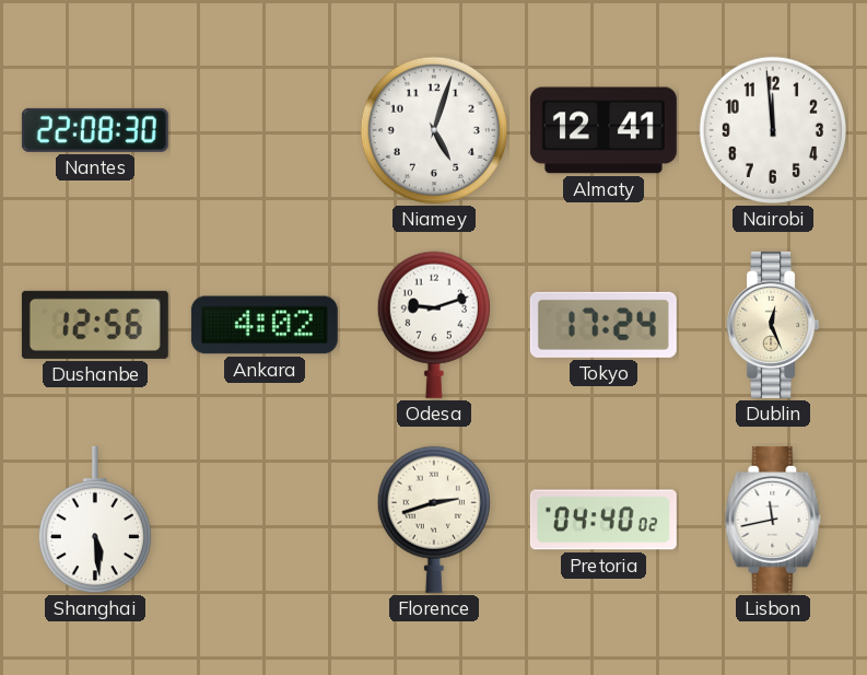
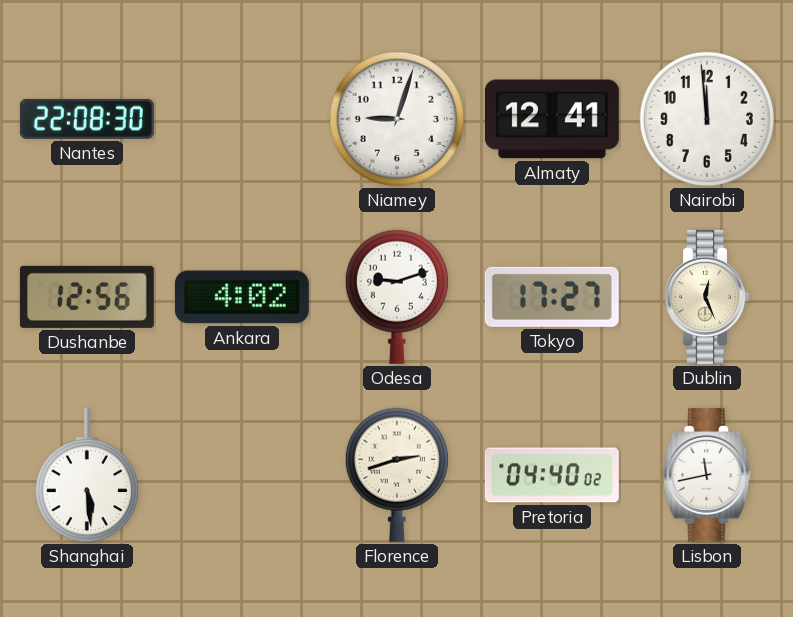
Niamey: 5:03 -> 9:03 (397, 119)
Tokyo: 17:24 -> 17:27 (552, 297)
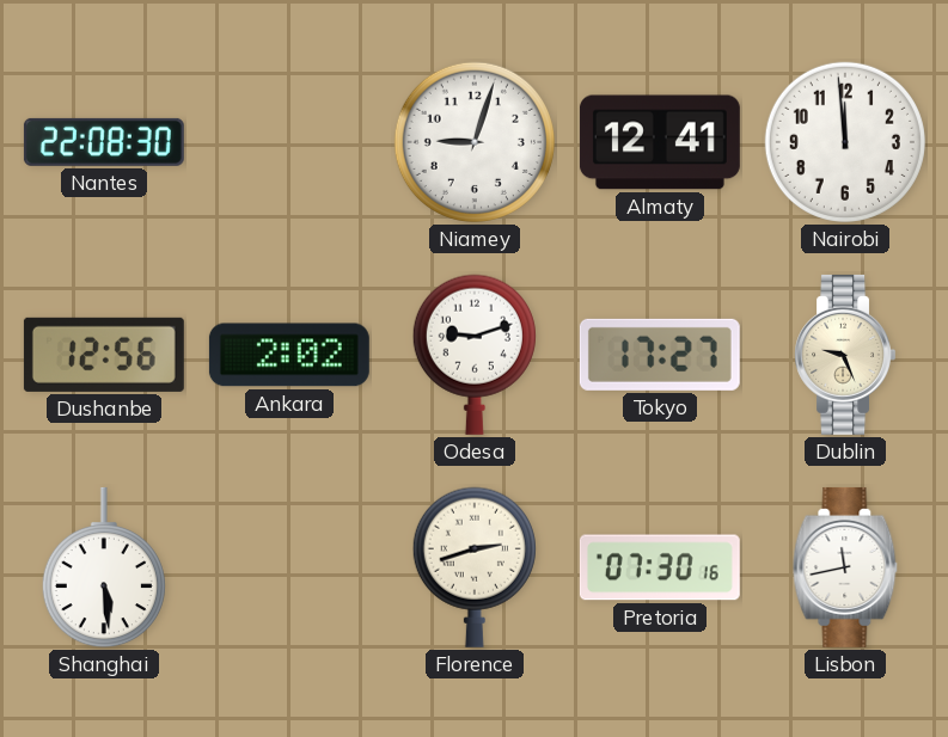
Ankara: 4:02 -> 2:02 (289, 355)
Dublin: 12:26 -> 9:26 (844, 355)
Pretoria: 04:40 -> 07:30 (660, 567)
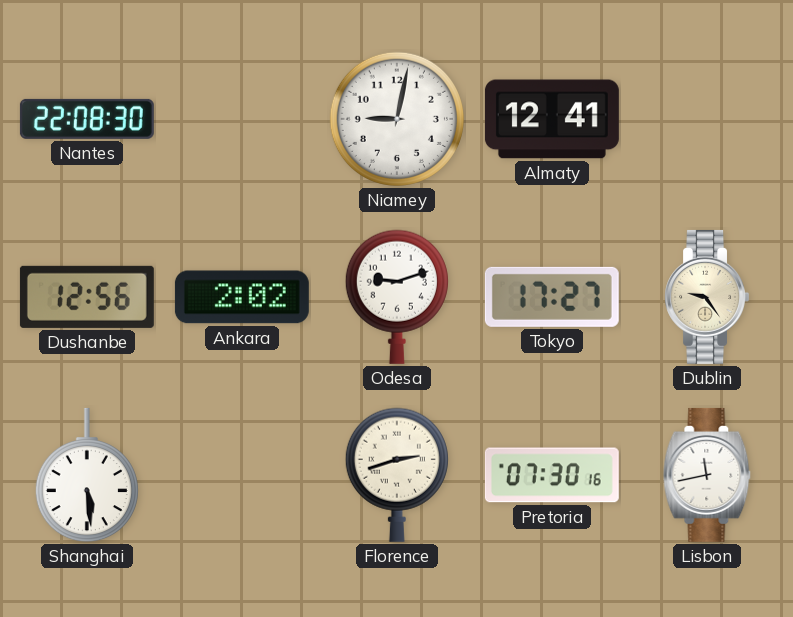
Niamey: 9:03 -> 9:02 (397, 119)
Nairobi: 11:59 -> none (845, 142)
Dublin: 9:26 -> 9:24 (706, 297)
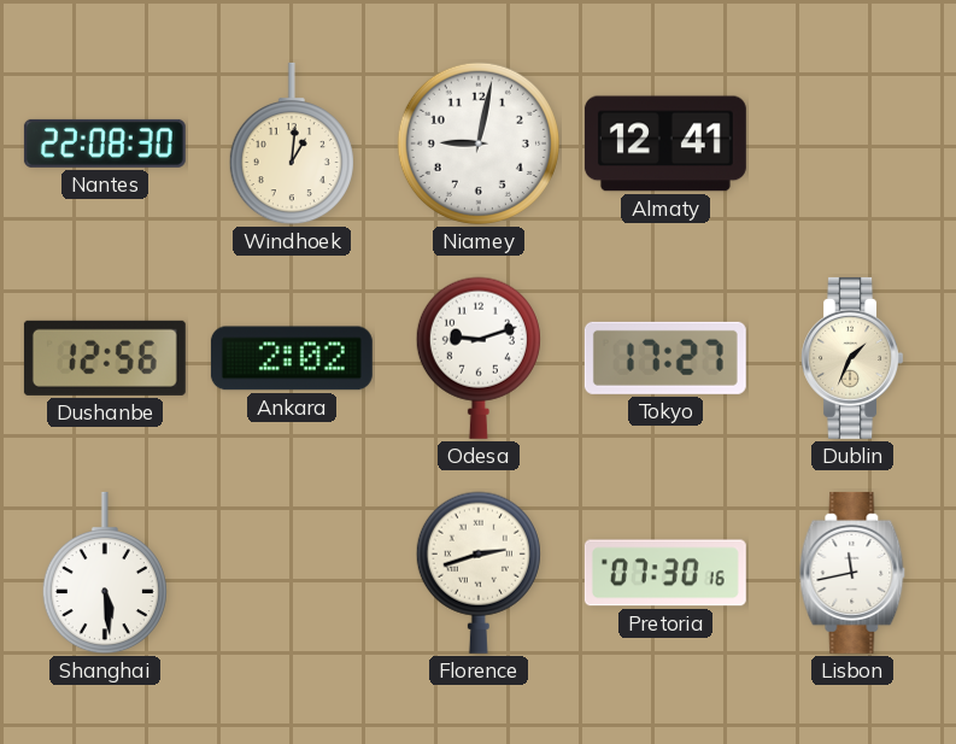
Windhoek: none -> 1:01 (292, 143)
Dublin: 9:24 -> 1:34 (851, 358)
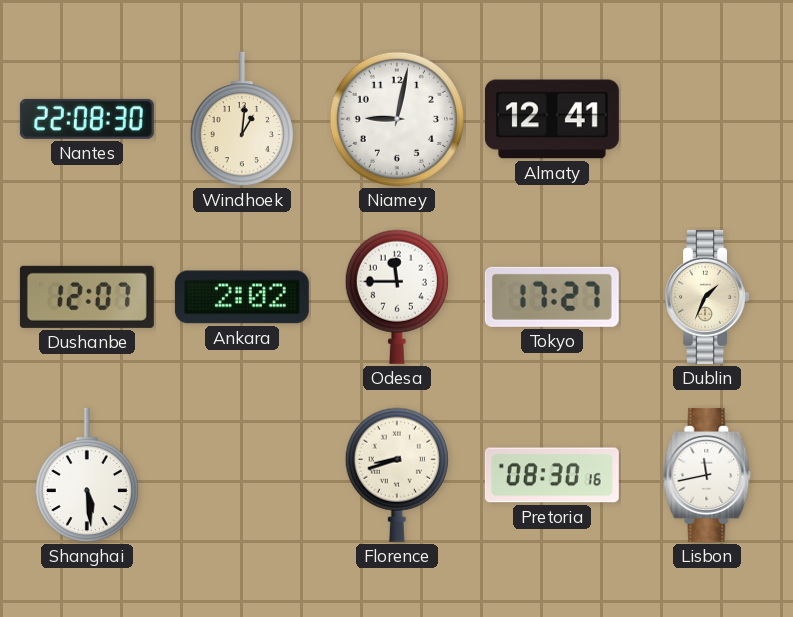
Dushanbe: 12:56 -> 12:07 (87, 297)
Odesa: 9:12 -> 11:45 (397, 297)
Florence: 2:42 -> 8:42 (397, 475)
Pretoria: 07:30 -> 08:30 (552, 475)
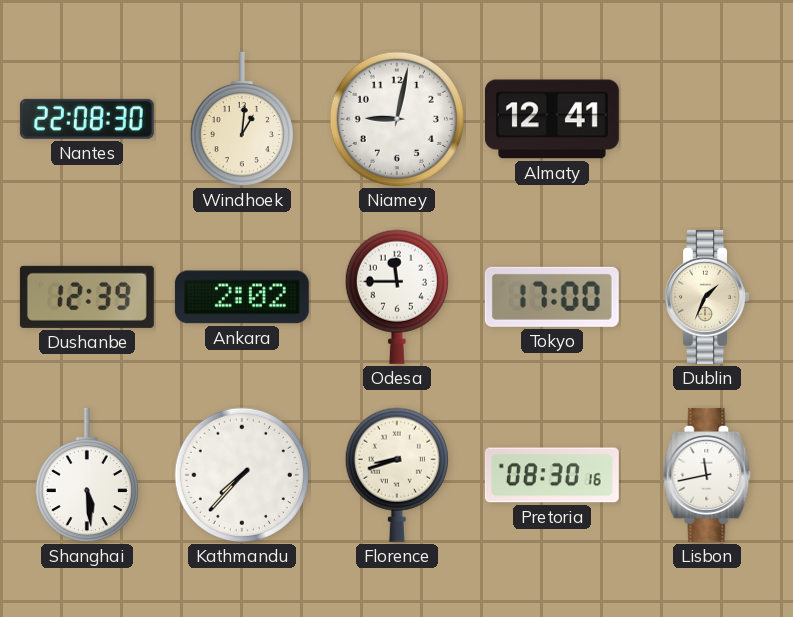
Dushanbe: 12:07 -> 12:39 (87, 297)
Tokyo: 17:27 -> 17:00 (552, 297)
Kathmandu: none -> 7:37 (242, 475)
